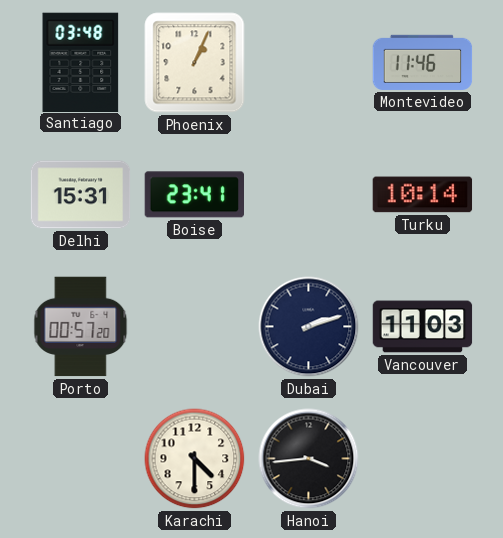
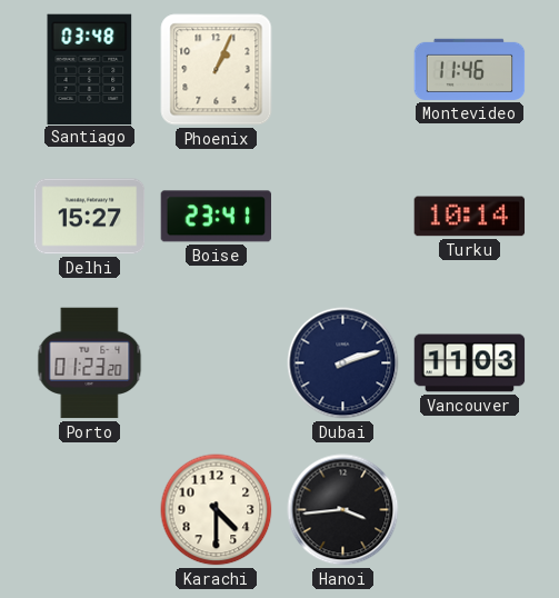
Delhi: 15:31 -> 15:27 (90, 217)
Porto: 00:57 -> 01:23 (90, 363)
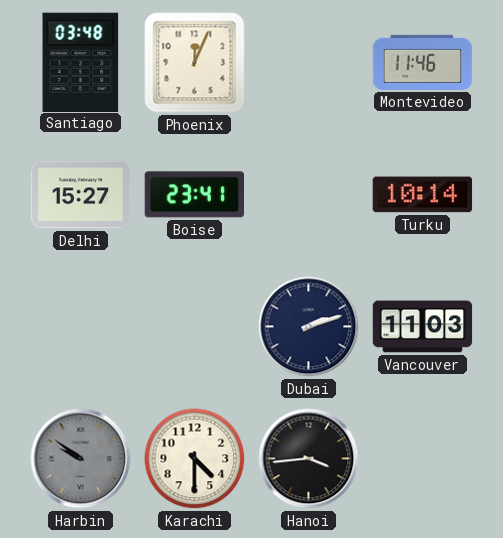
Phoenix: 1:04 -> 12:04 (195, 63)
Porto: 01:23 -> none (90, 363)
Harbin: none -> 9:51 (81, 459)
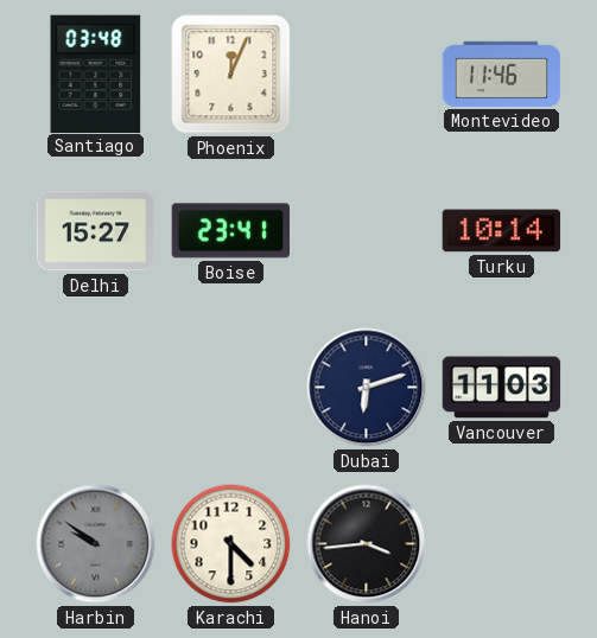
Dubai: 2:12 -> 6:12 (367, 388)
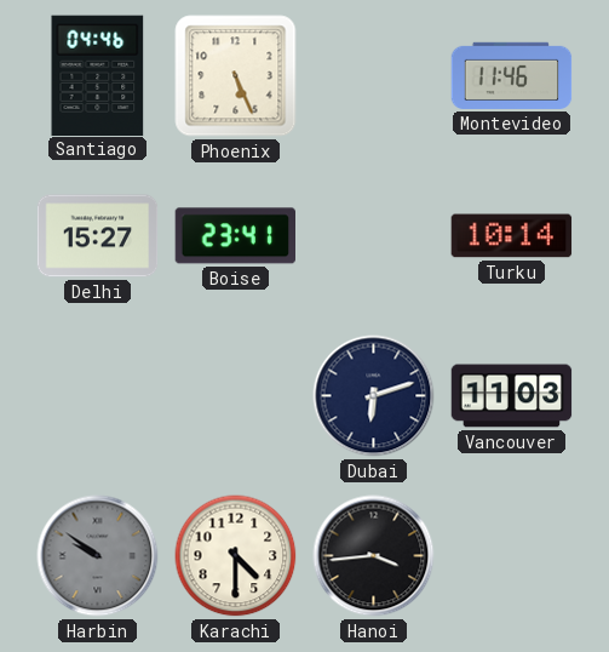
Santiago: 03:48 -> 04:46 (98, 75)
Phoenix: 12:04 -> 5:26 (236, 76)
